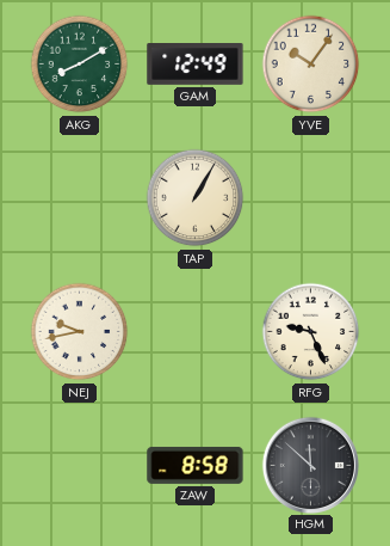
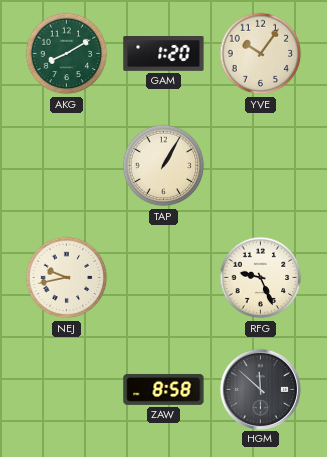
GAM: 12:49 -> 1:20 (164, 54)
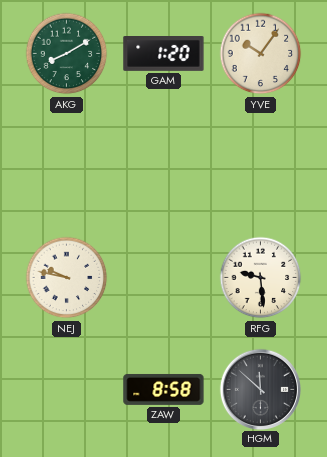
TAP: 1:05 -> none (164, 166)
NEJ: 9:43 -> 9:47 (67, 278)
RFG: 9:26 -> 9:29 (261, 278)
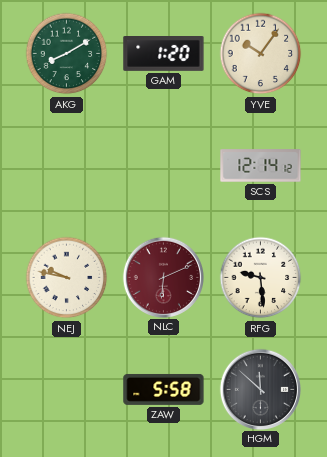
SCS: none -> 12:14 (261, 166)
NLC: none -> 6:11 (163, 277)
ZAW: 8:58 -> 5:58 (164, 389)
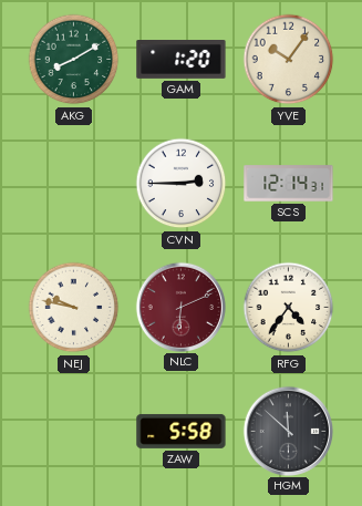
CVN: none -> 2:45 (182, 184)
SCS: 12:14:12 -> 12:14:31 (289, 184)
RFG: 9:29 -> 4:36 (289, 308)
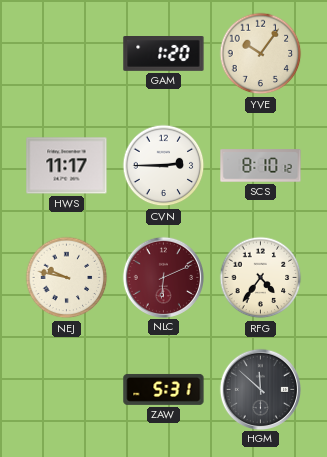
AKG: 8:10 -> none (74, 60)
HWS: none -> 11:17 (67, 166)
SCS: 12:14 -> 8:10 (261, 166)
ZAW: 5:58 -> 5:31 (164, 389)
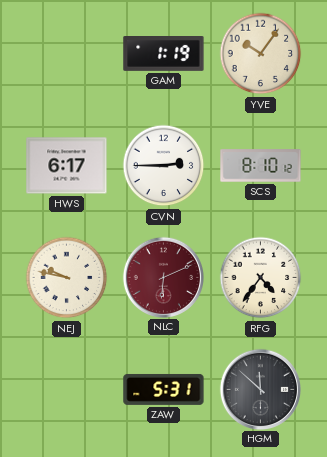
GAM: 1:20 -> 1:19 (164, 54)
HWS: 11:17 -> 6:17 (67, 166)
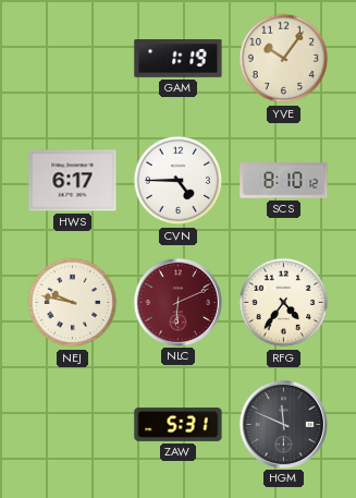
CVN: 2:45 -> 4:45 (179, 181)
HGM: 11:52 -> 11:49 (283, 424)
